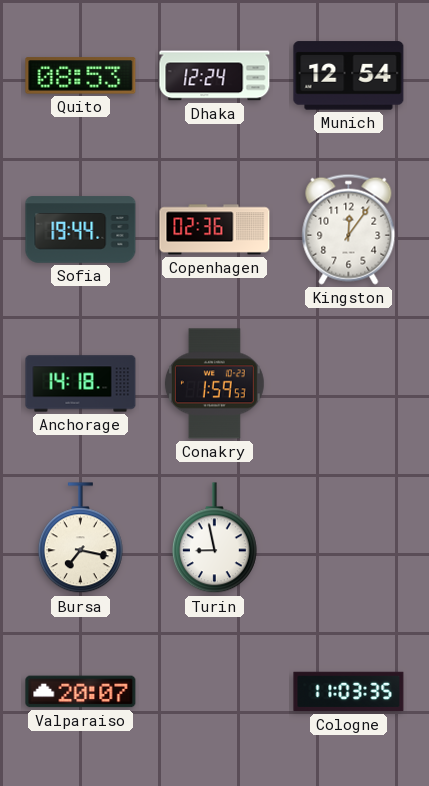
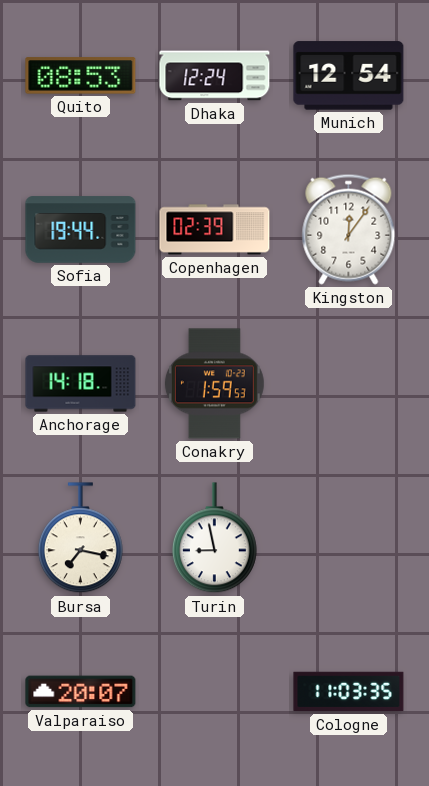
Copenhagen: 02:36 -> 02:39 (215, 230)
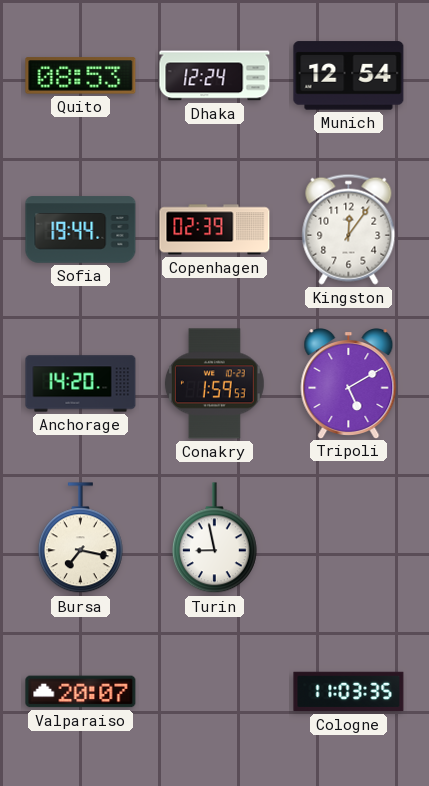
Anchorage: 14:18 -> 14:20 (81, 384)
Tripoli: none -> 5:10 (349, 384)
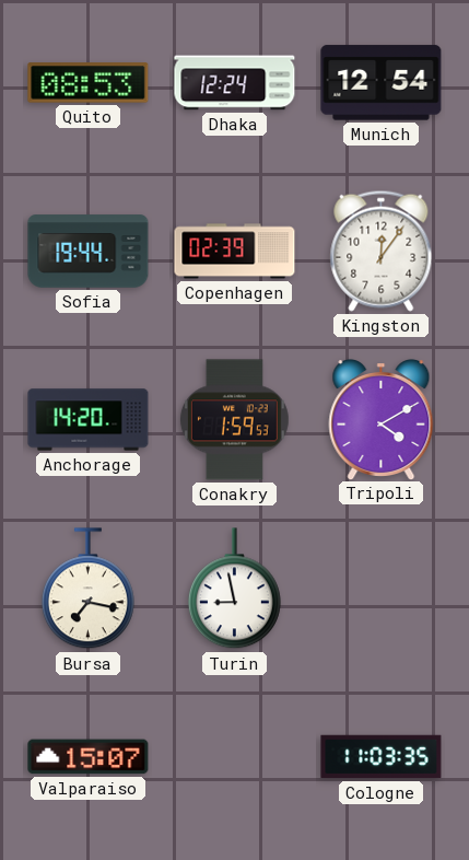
Tripoli: 5:10 -> 4:10 (382, 420)
Valparaiso: 20:07 -> 15:07 (89, 757)
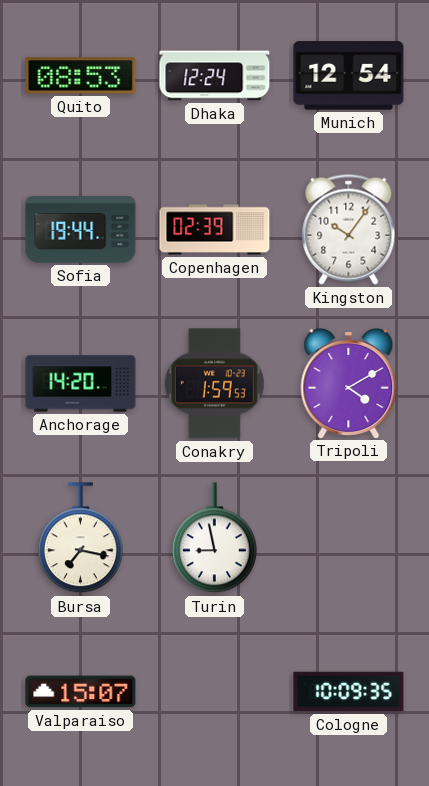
Kingston: 12:06 -> 10:06 (349, 229)
Cologne: 11:03 -> 10:09 (349, 692)
